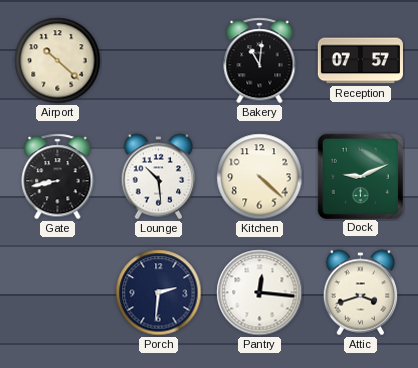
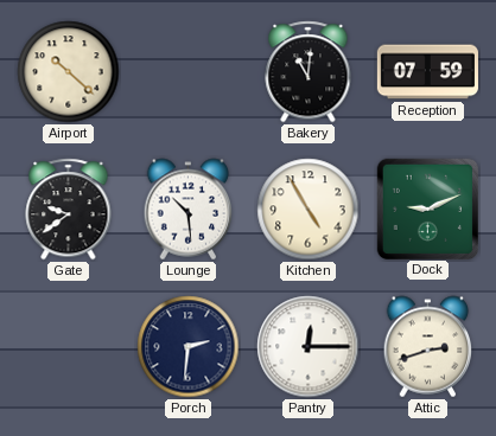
Reception: 07:57 -> 07:59 (427, 72)
Gate: 8:43 -> 9:39 (69, 210)
Kitchen: 4:22 -> 4:55 (309, 210)
Pantry: 12:16 -> 12:15 (309, 347)
Attic: 3:42 -> 2:42 (428, 347)
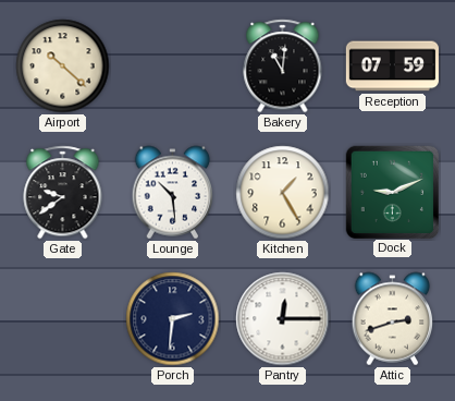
Kitchen: 4:55 -> 1:25 (283, 193)
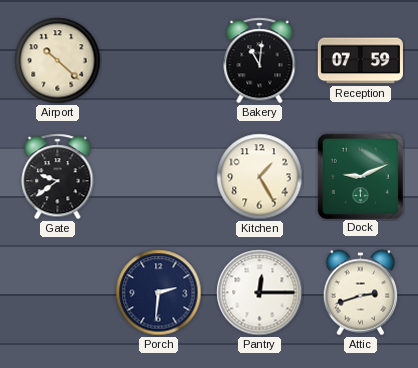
Lounge: 10:29 -> none (173, 193)
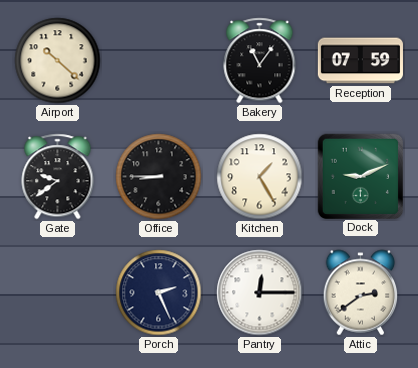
Bakery: 11:01 -> 11:06 (260, 61)
Office: none -> 8:45 (159, 177)
Porch: 2:31 -> 2:26 (159, 293)
Attic: 2:42 -> 2:39 (361, 293)
